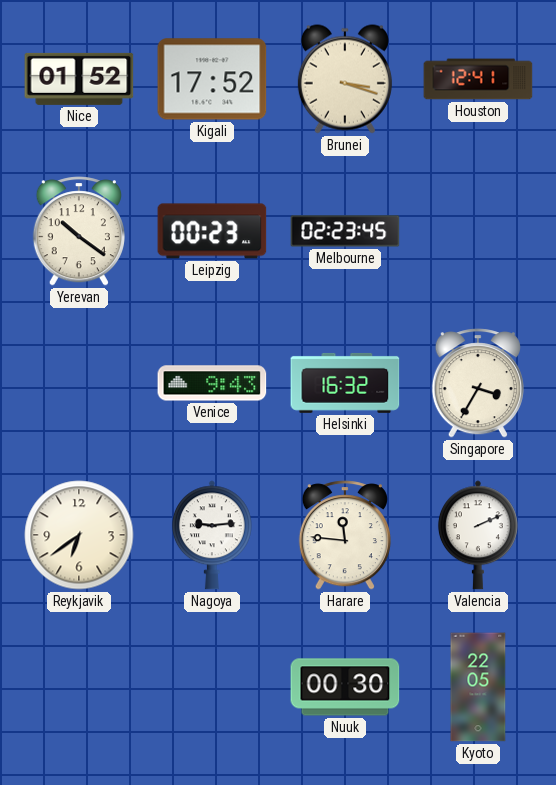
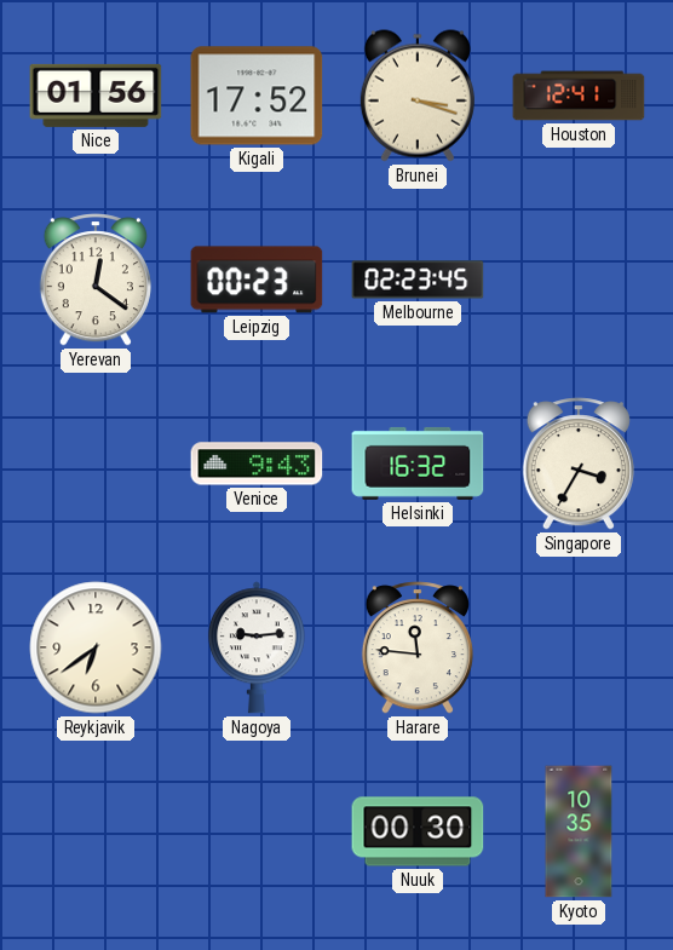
Nice: 01:52 -> 01:56 (96, 96)
Yerevan: 10:21 -> 12:21 (96, 280)
Valencia: 2:11 -> none (478, 535)
Kyoto: 22:05 -> 10:35 (579, 831)
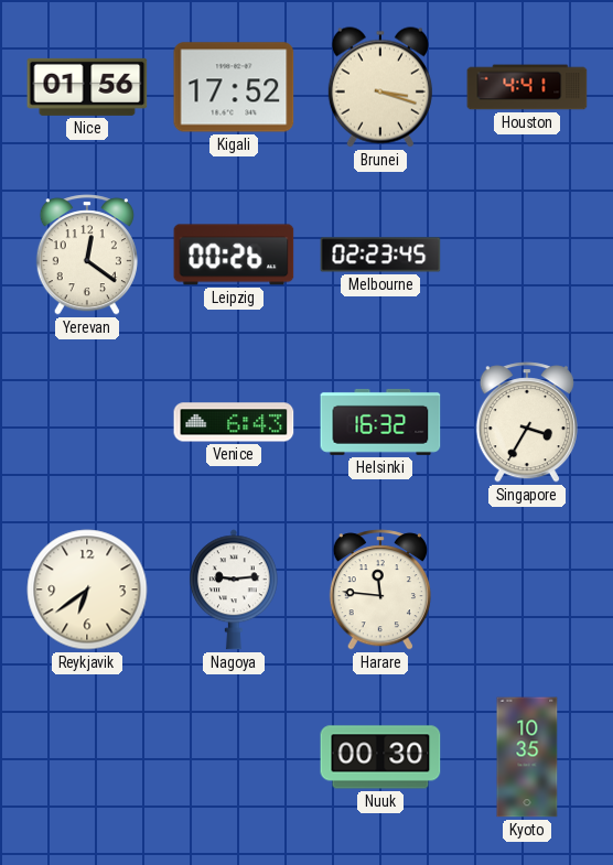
Houston: 12:41 -> 4:41 (527, 87)
Leipzig: 00:23 -> 00:26 (234, 255)
Venice: 9:43 -> 6:43 (234, 422)
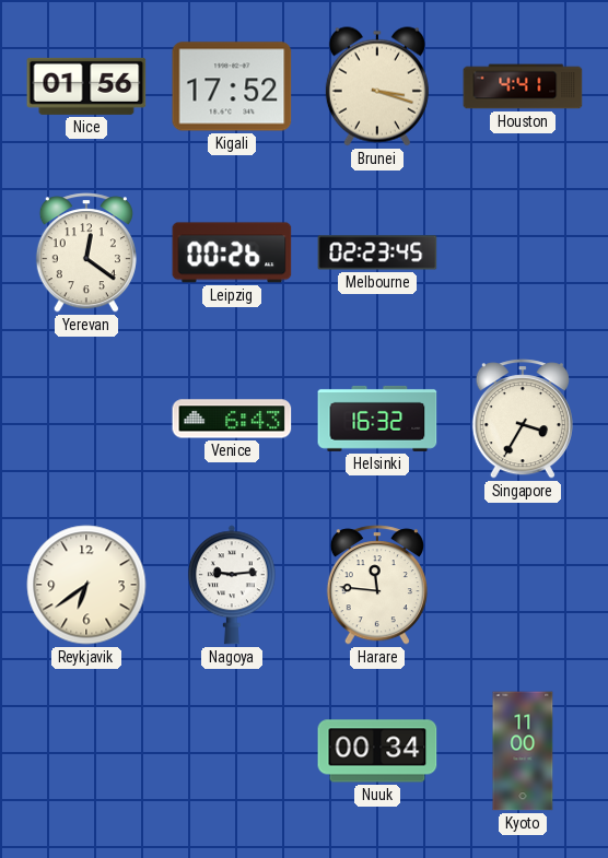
Nuuk: 00:30 -> 00:34 (377, 751)
Kyoto: 10:35 -> 11:00 (523, 751)
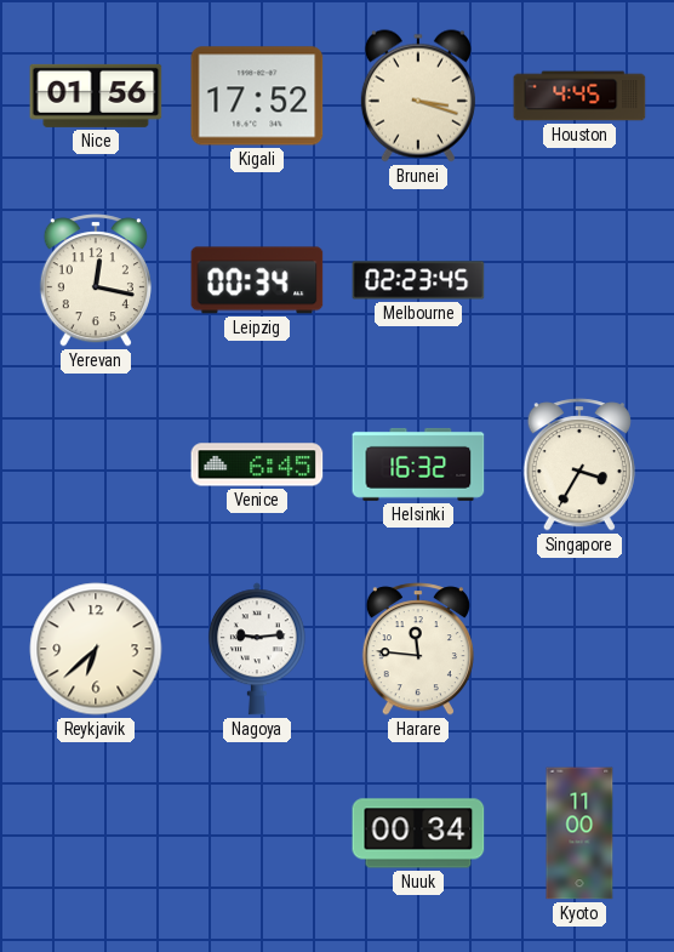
Houston: 4:41 -> 4:45 (579, 96)
Yerevan: 12:21 -> 12:17 (96, 280)
Leipzig: 00:26 -> 00:34 (257, 280)
Venice: 6:43 -> 6:45 (257, 464)
Reykjavik: 6:39 -> 6:38 (96, 649)
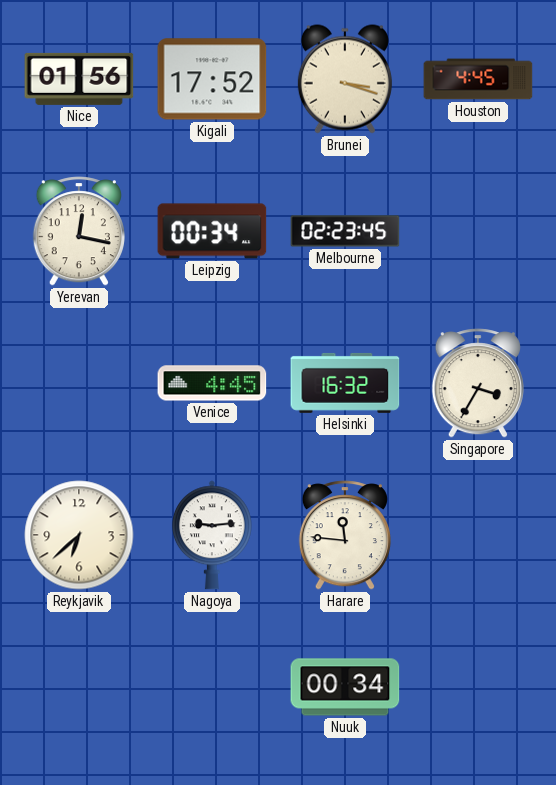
Venice: 6:45 -> 4:45 (212, 383)
Kyoto: 11:00 -> none (579, 833)
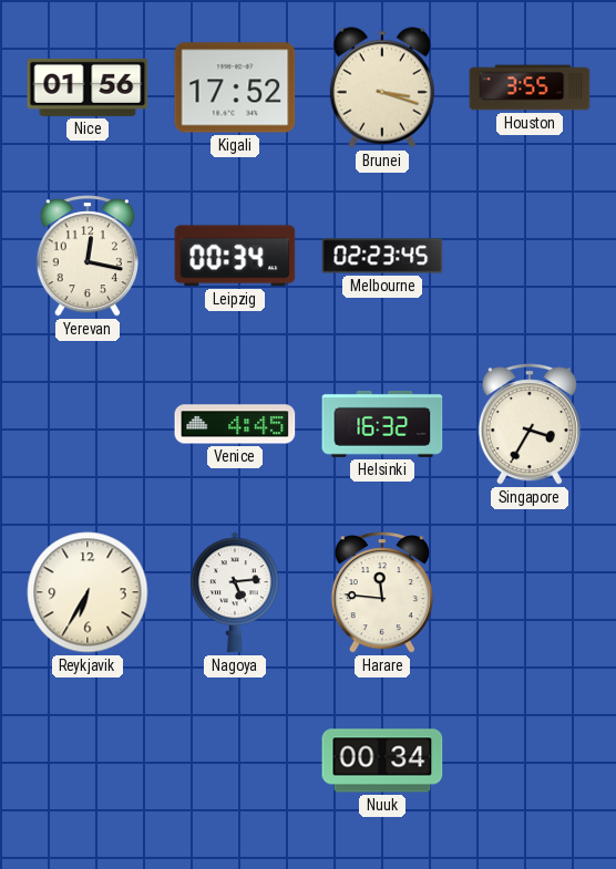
Houston: 4:45 -> 3:55 (530, 87)
Reykjavik: 6:38 -> 6:35 (88, 592)
Nagoya: 9:14 -> 5:14 (235, 592)
